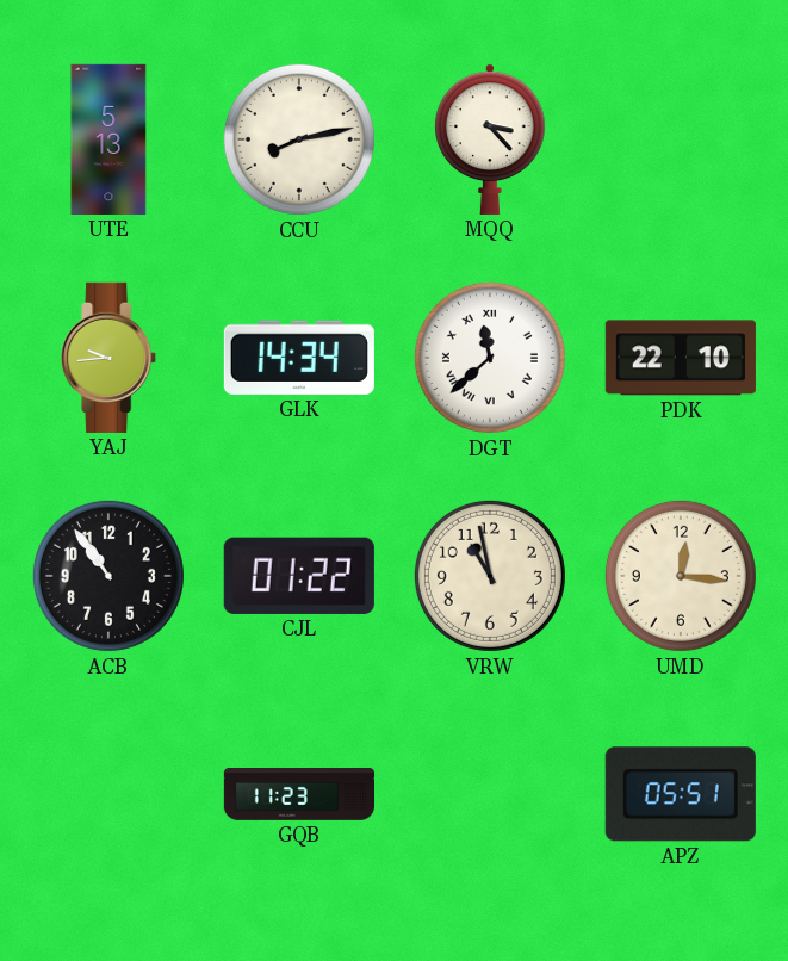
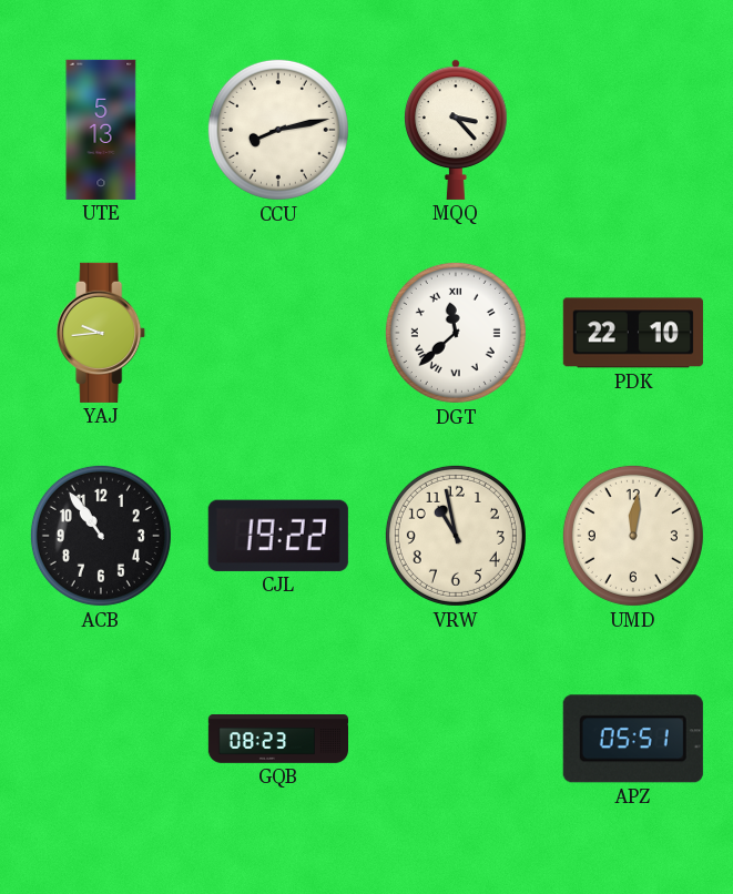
GLK: 14:34 -> none (299, 358)
CJL: 01:22 -> 19:22 (278, 536)
UMD: 12:16 -> 12:01 (633, 536)
GQB: 11:23 -> 08:23 (277, 740)
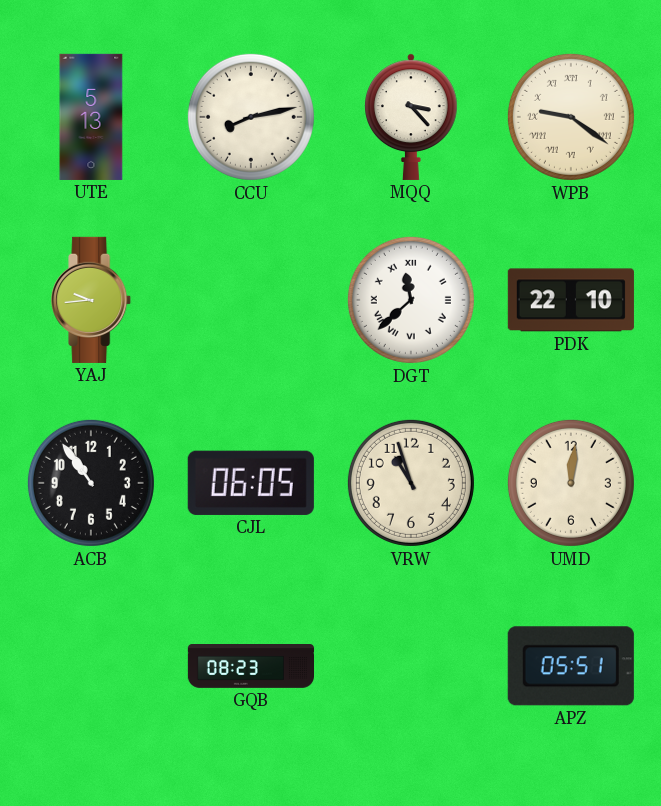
WPB: none -> 9:21 (571, 117)
CJL: 19:22 -> 06:05 (251, 483)
VRW: 10:58 -> 10:57 (411, 483)
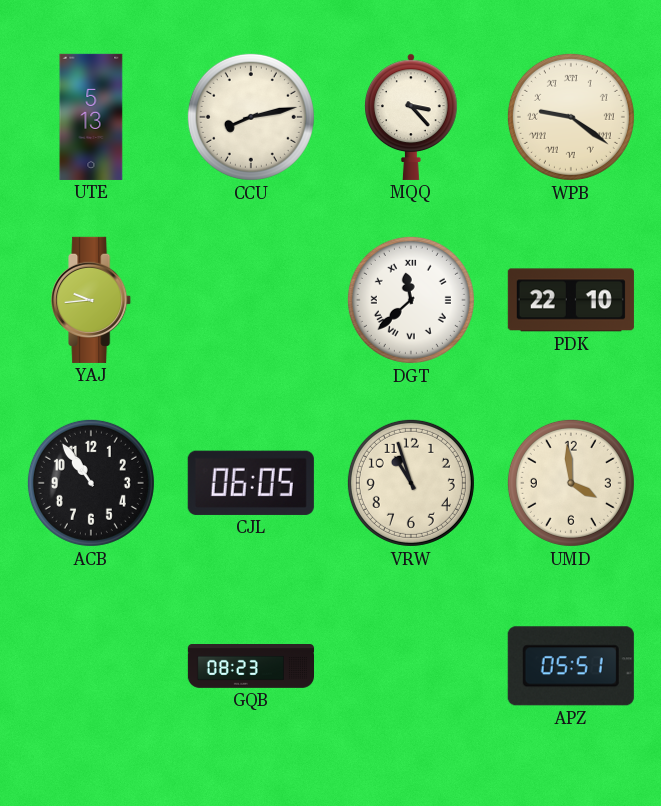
UMD: 12:01 -> 3:59 (571, 483)
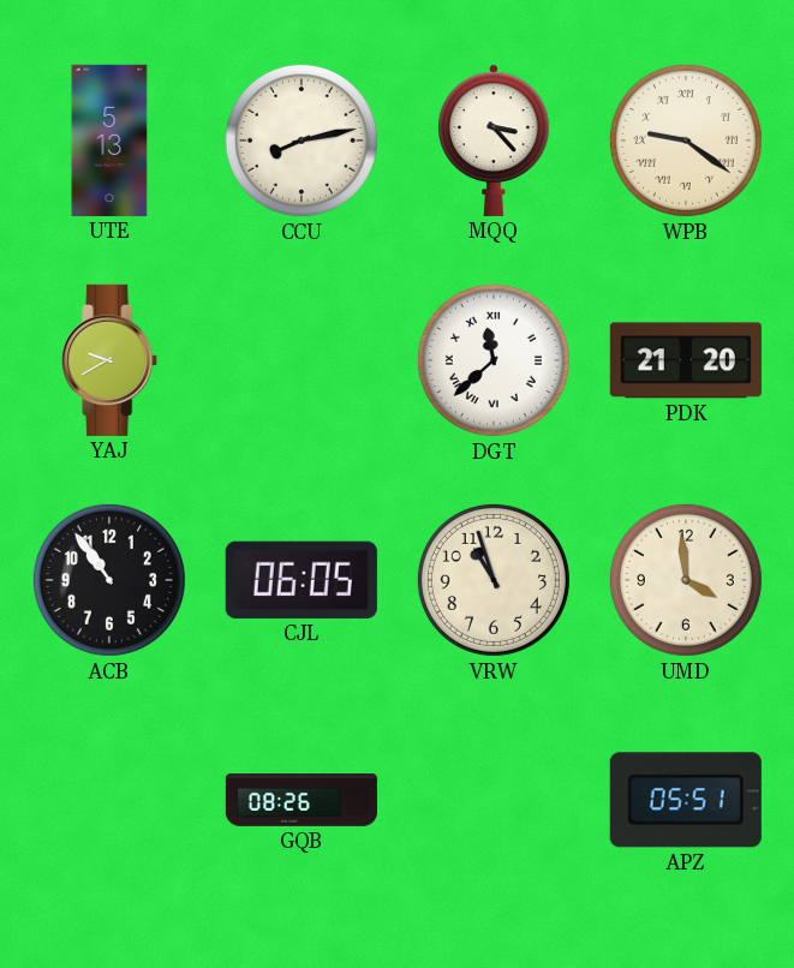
YAJ: 9:44 -> 9:40 (111, 360)
PDK: 22:10 -> 21:20 (686, 360)
GQB: 08:23 -> 08:26 (300, 801)
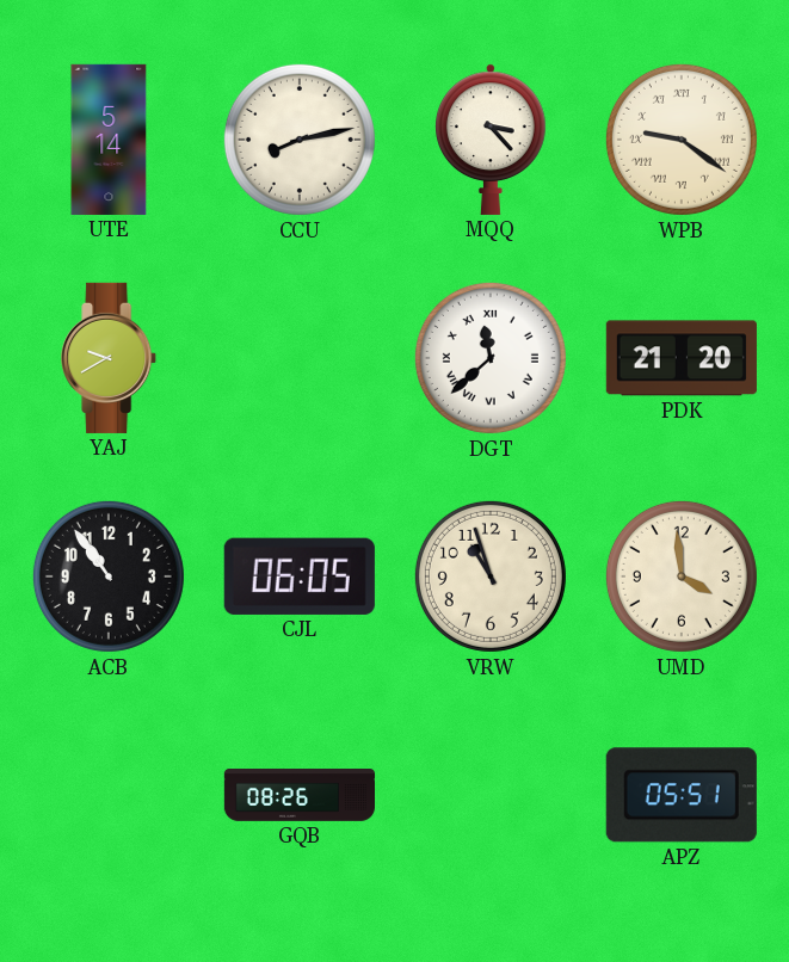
UTE: 5:13 -> 5:14 (109, 140)
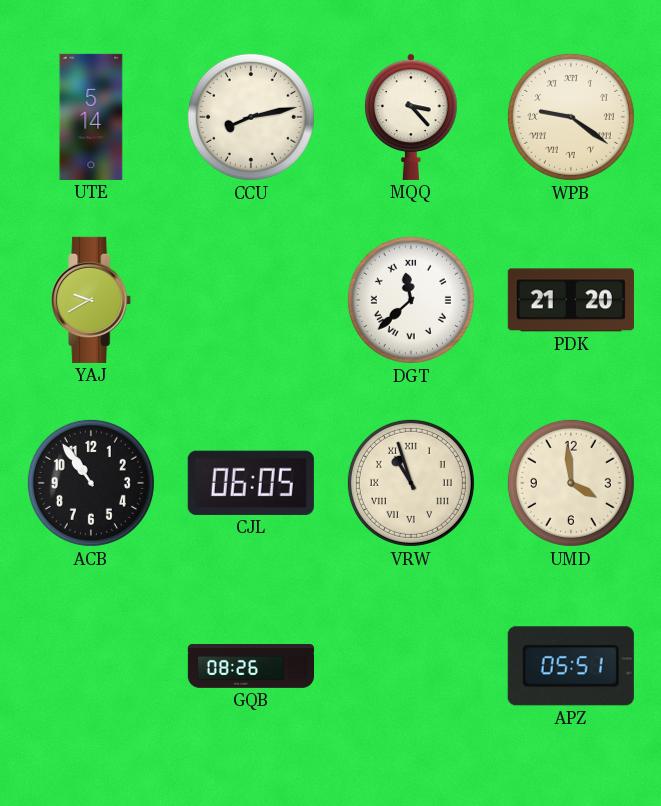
VRW numerals: Arabic -> Roman (411, 483)
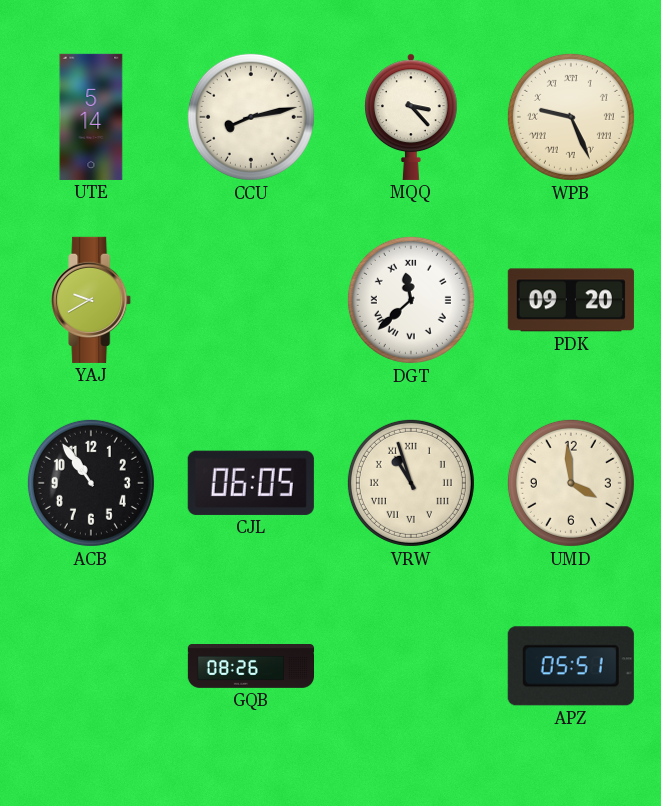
WPB: 9:21 -> 9:26 (571, 117)
PDK: 21:20 -> 09:20 (571, 300)
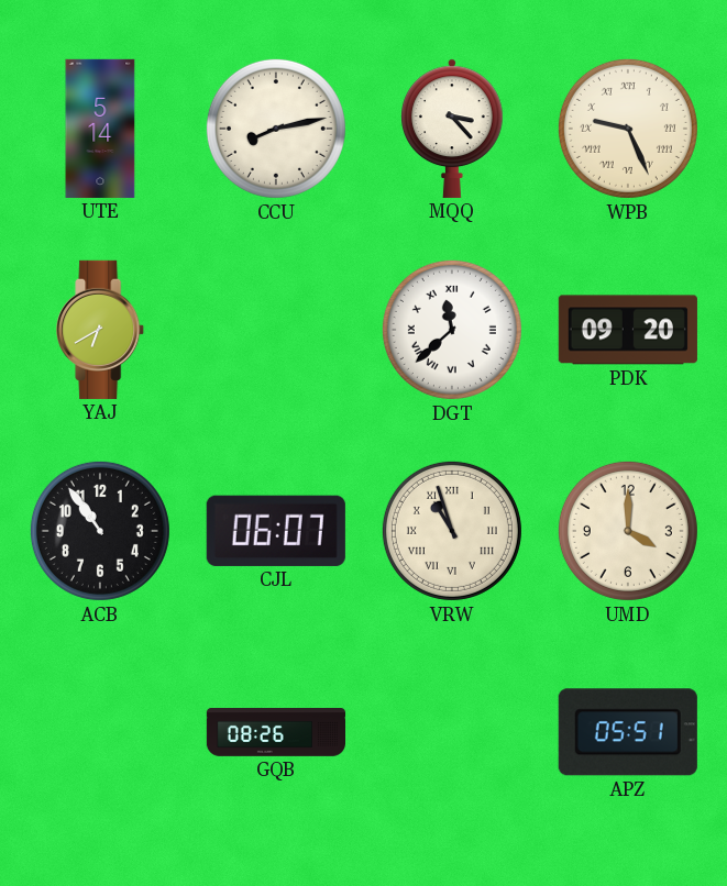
YAJ: 9:40 -> 6:40 (101, 330)
CJL: 06:05 -> 06:07 (276, 531)
UMD: 3:59 -> 4:00 (628, 531)
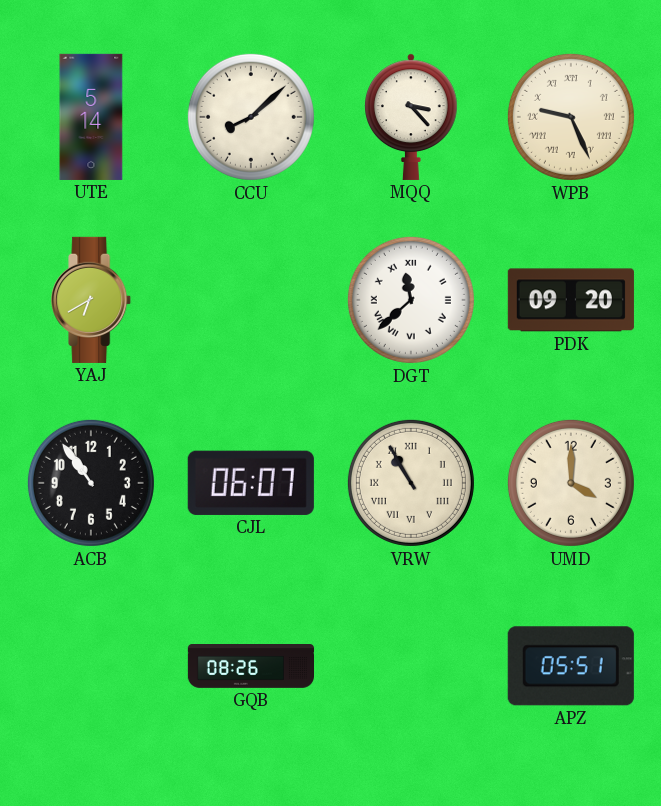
CCU: 8:13 -> 8:08 (251, 117)
VRW: 10:57 -> 10:55 (411, 483)
